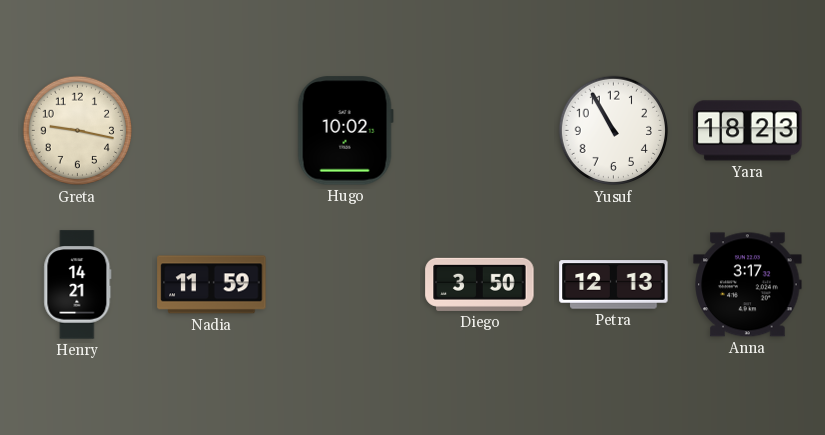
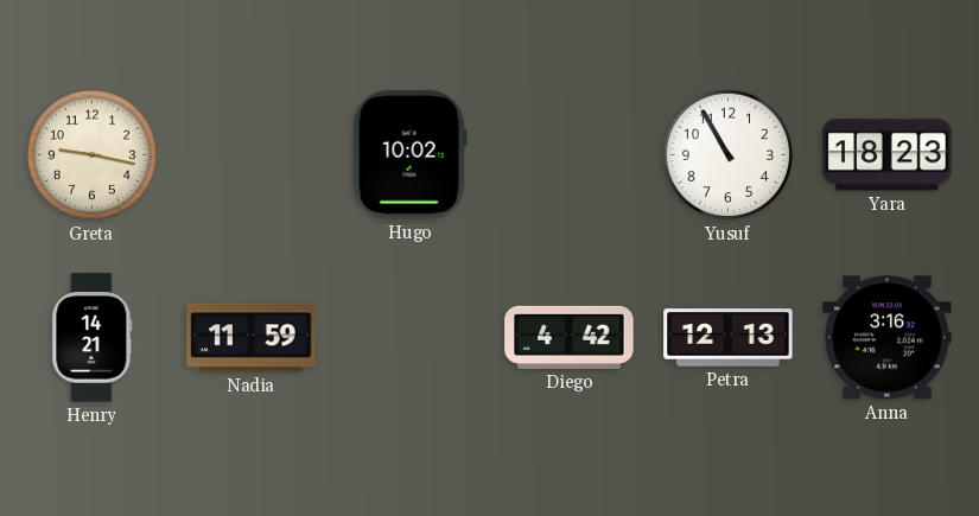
Diego: 3:50 -> 4:42 (570, 337)
Anna: 3:17 -> 3:16 (888, 338)
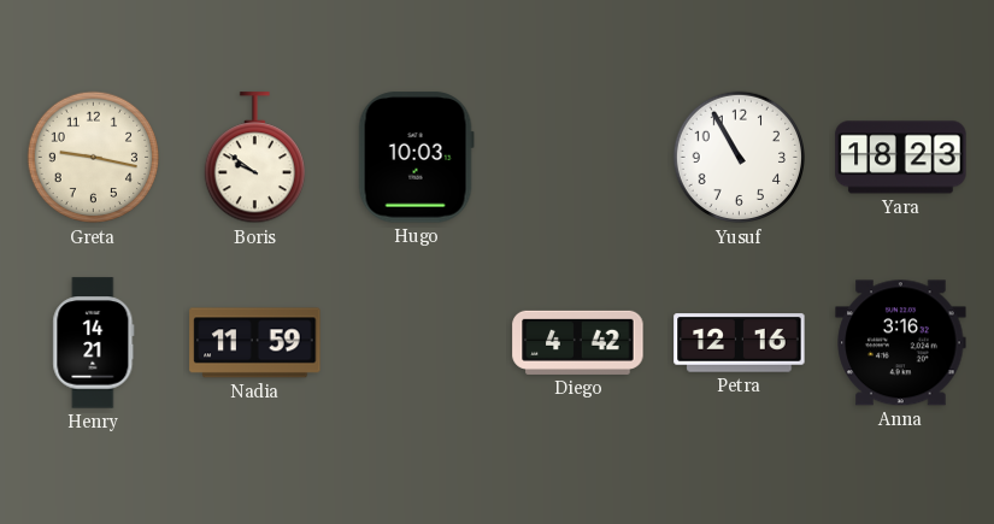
Boris: none -> 9:51 (254, 158)
Hugo: 10:02 -> 10:03 (416, 158)
Petra: 12:13 -> 12:16 (740, 343)
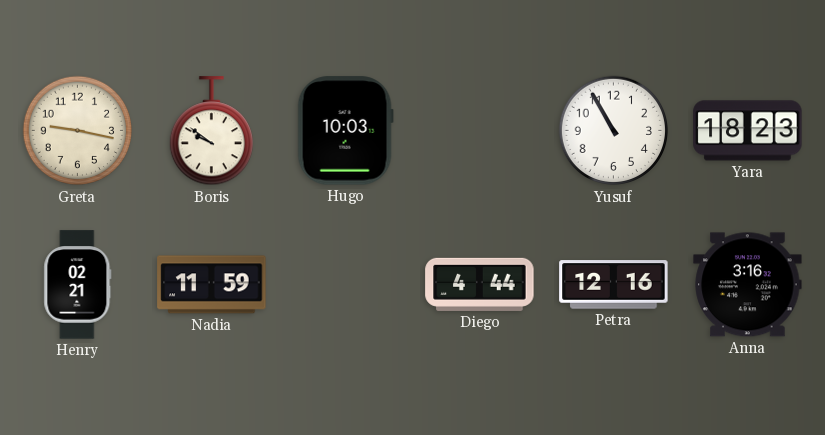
Henry: 14:21 -> 02:21 (78, 285)
Diego: 4:42 -> 4:44 (480, 284)
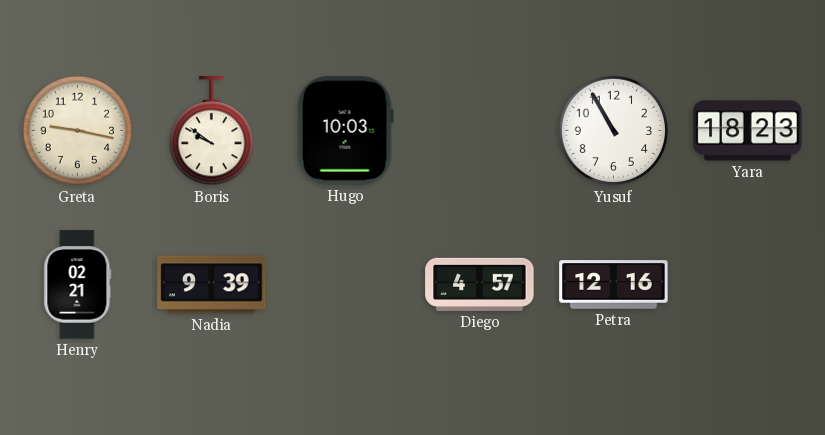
Nadia: 11:59 -> 9:39 (212, 285)
Diego: 4:44 -> 4:57 (480, 284)
Anna: 3:16 -> none (748, 285)
